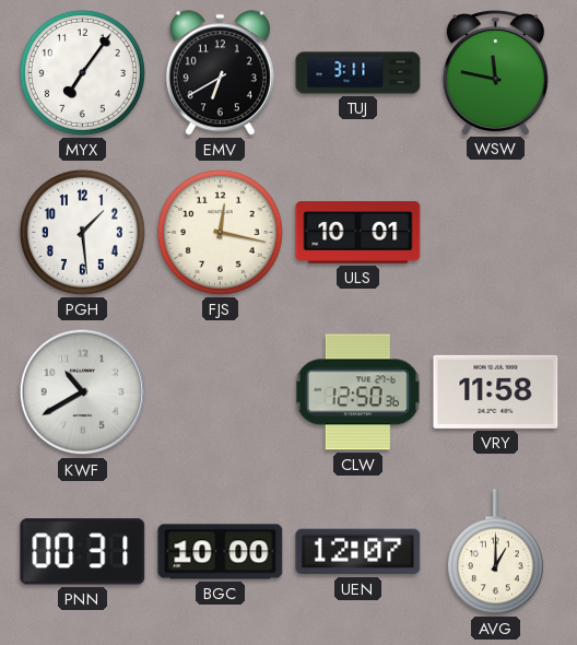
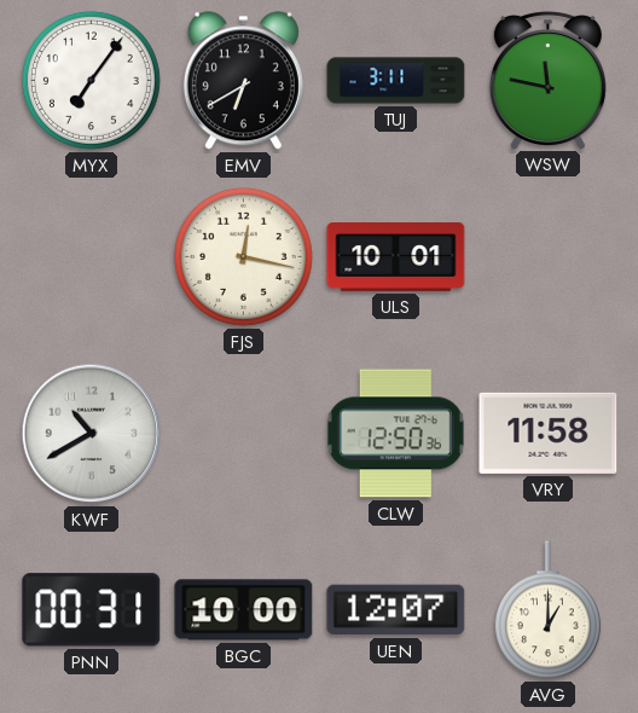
PGH: 1:29 -> none (82, 232)
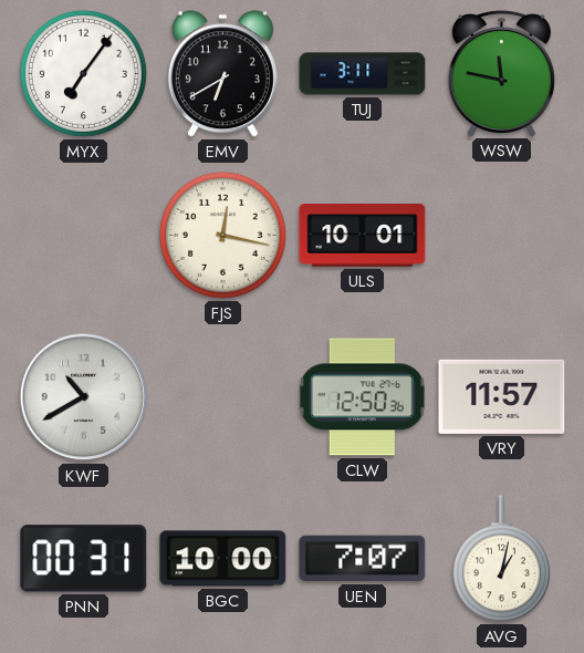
VRY: 11:58 -> 11:57 (502, 396)
UEN: 12:07 -> 7:07 (363, 559)
AVG: 1:00 -> 1:02 (501, 559)
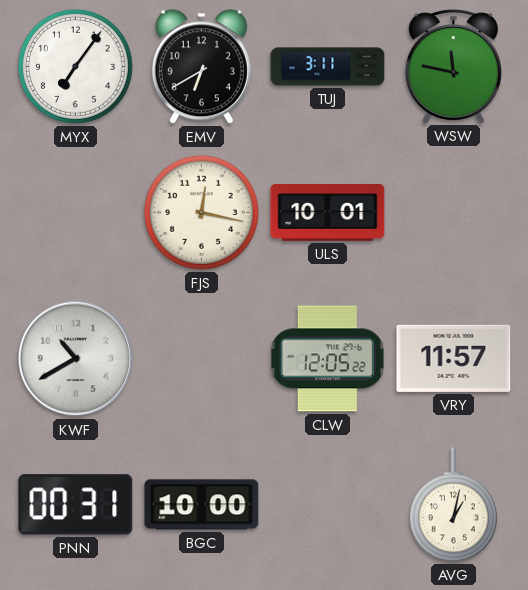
CLW: 12:50 -> 12:05 (327, 359)
UEN: 7:07 -> none (363, 559)
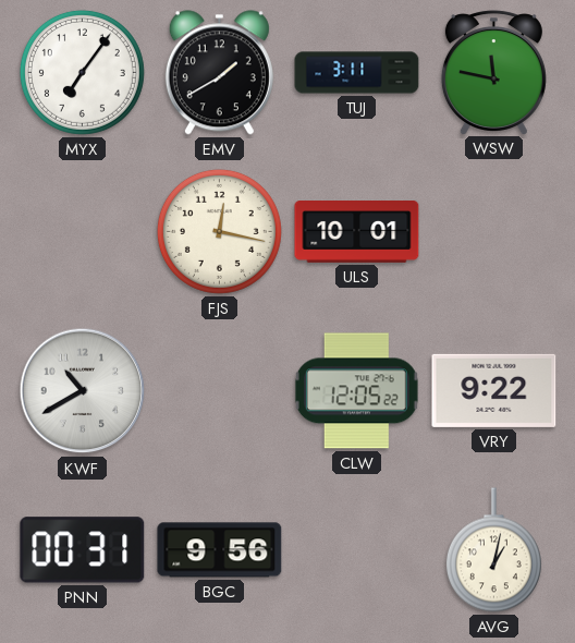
EMV: 6:40 -> 1:40 (219, 73)
VRY: 11:57 -> 9:22 (494, 390)
BGC: 10:00 -> 9:56 (220, 550)
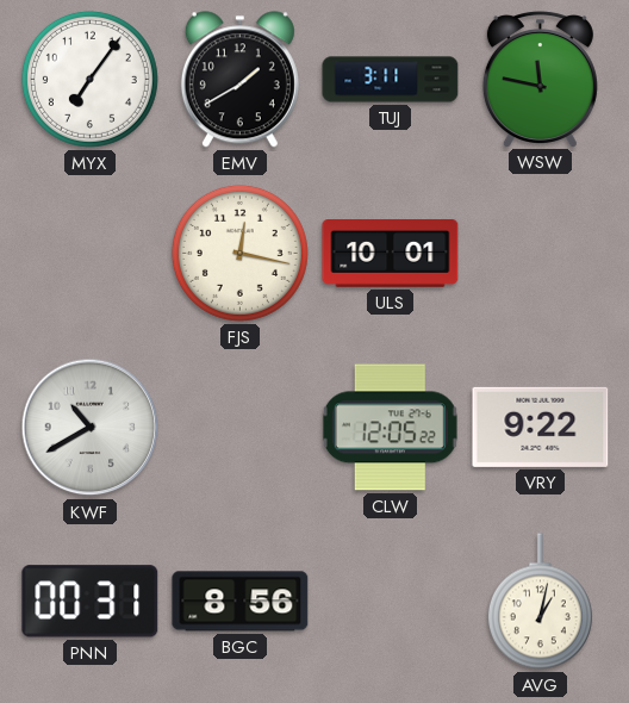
BGC: 9:56 -> 8:56 (241, 602)
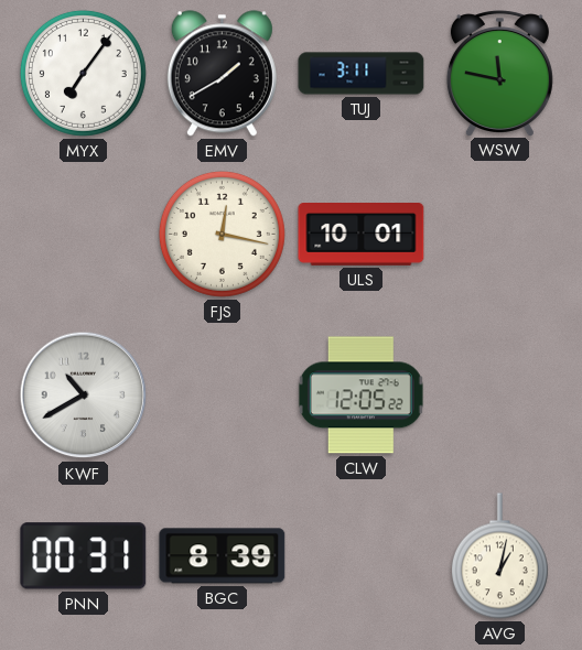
VRY: 9:22 -> none (541, 427)
BGC: 8:56 -> 8:39 (223, 556)
